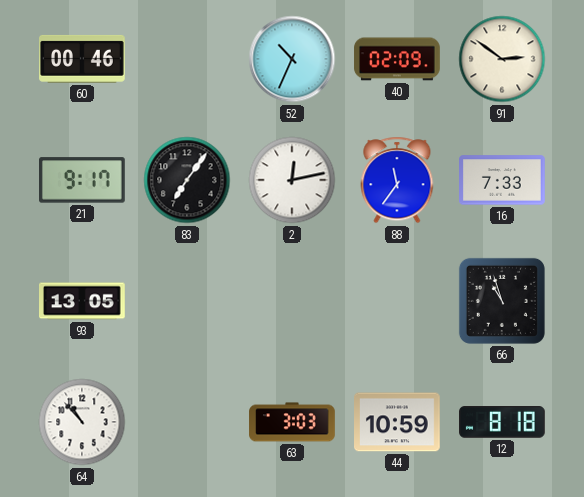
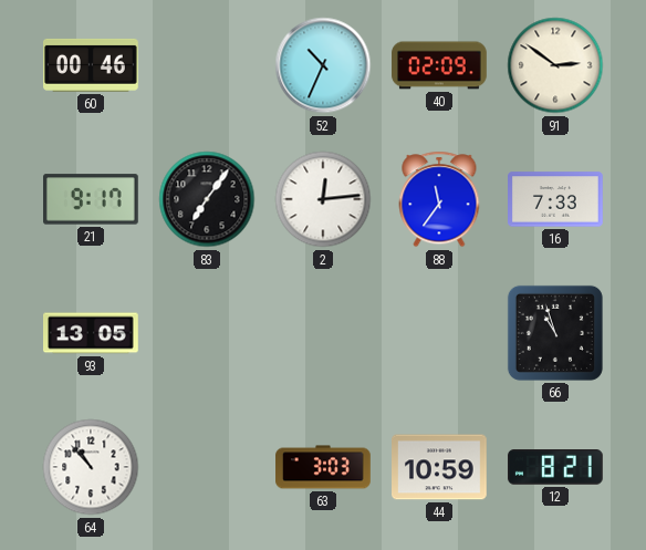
2: 12:13 -> 12:14 (323, 199)
12: 8:18 -> 8:21 (556, 468)
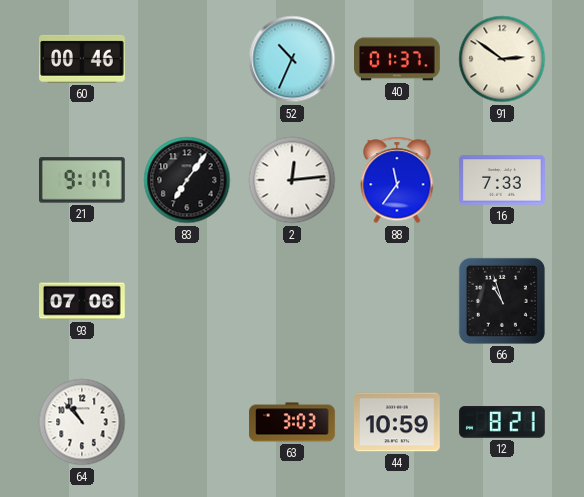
40: 02:09 -> 01:37 (397, 59)
93: 13:05 -> 07:06 (82, 301)
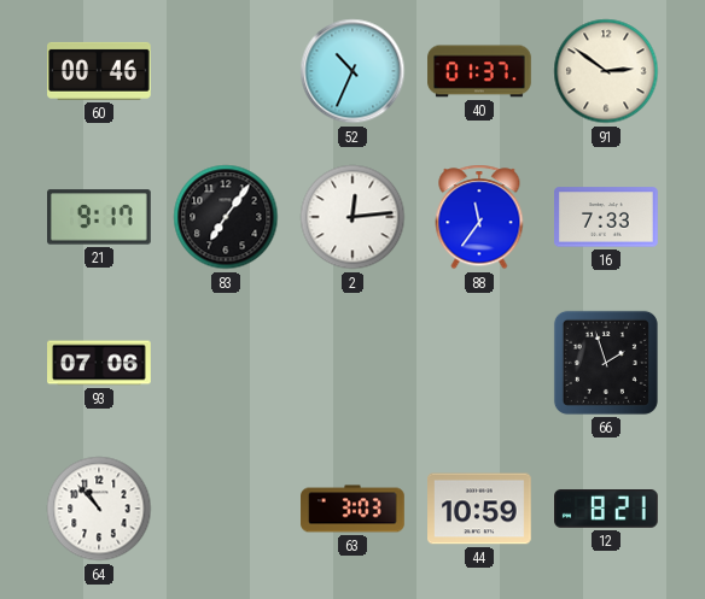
66: 10:57 -> 1:57 (606, 363)
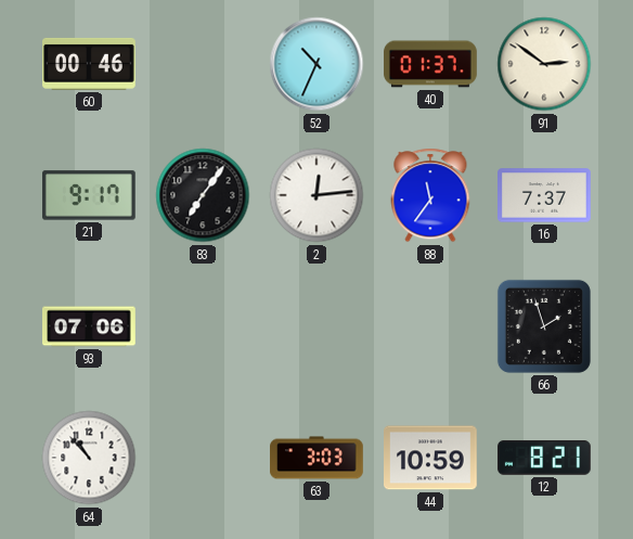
16: 7:33 -> 7:37 (545, 195)
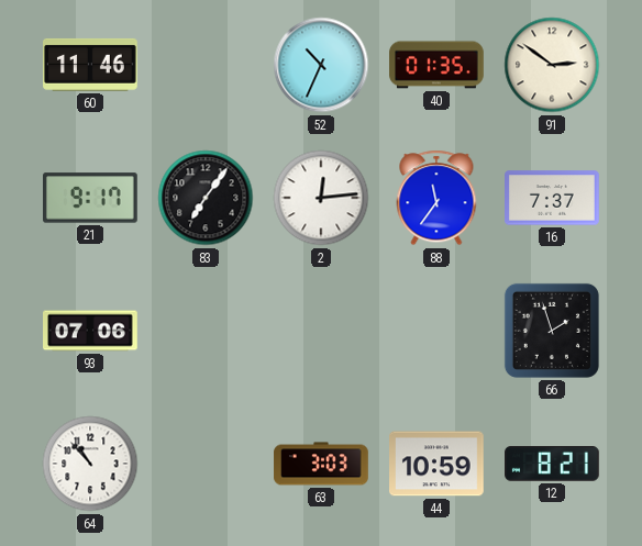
60: 00:46 -> 11:46 (91, 65)
40: 01:37 -> 01:35 (436, 65)
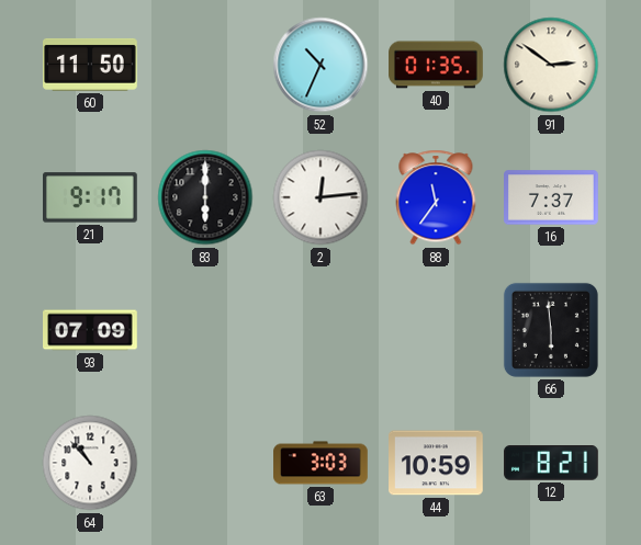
60: 11:46 -> 11:50 (91, 65)
83: 7:06 -> 6:00 (205, 197)
93: 07:06 -> 07:09 (90, 330)
66: 1:57 -> 5:59 (551, 330)
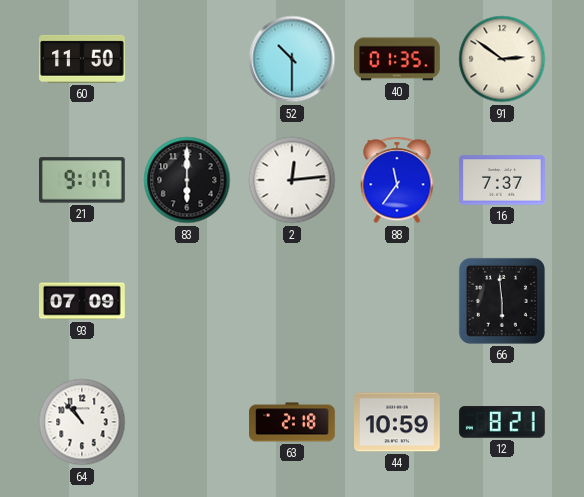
52: 10:34 -> 10:30 (292, 59)
63: 3:03 -> 2:18 (292, 422)
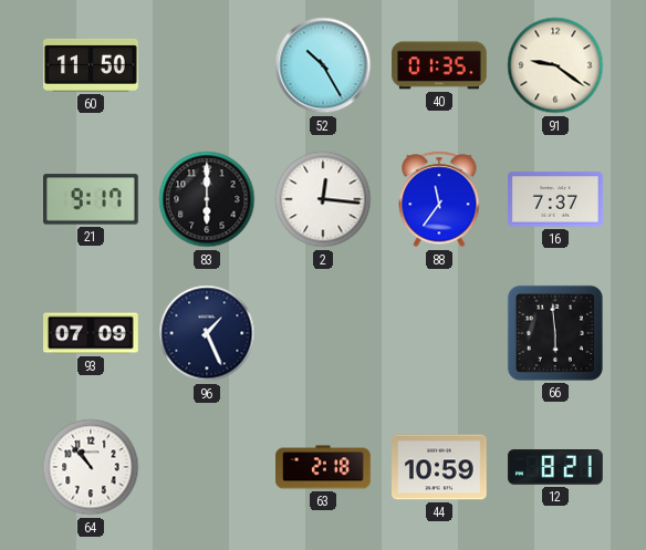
52: 10:30 -> 10:25 (323, 65)
91: 2:51 -> 9:21 (555, 65)
2: 12:14 -> 12:16 (323, 199)
96: none -> 1:26 (207, 333)
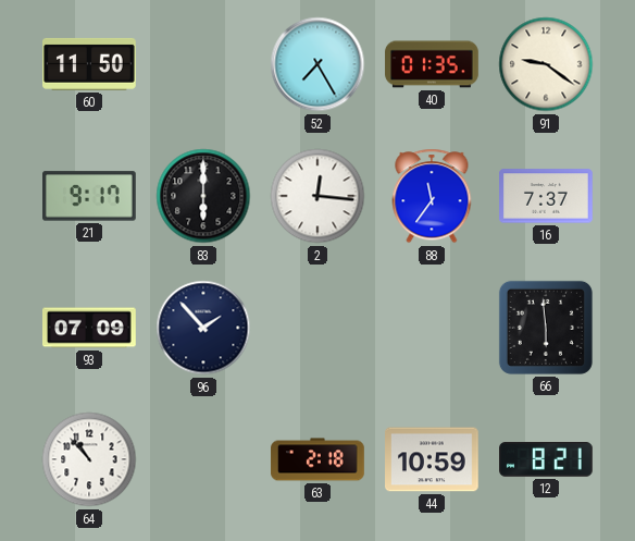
52: 10:25 -> 7:25 (317, 64)
96: 1:26 -> 1:53 (203, 328)
